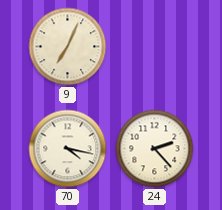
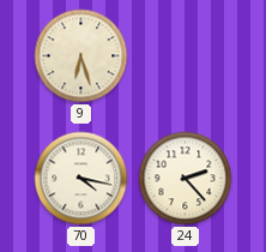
9: 7:04 -> 6:27 (81, 56)
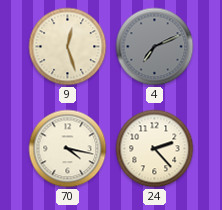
9: 6:27 -> 12:27 (68, 47)
4: none -> 7:11 (155, 47)
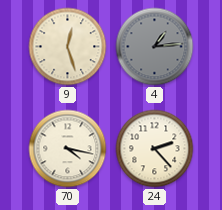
4: 7:11 -> 1:14 (155, 47)
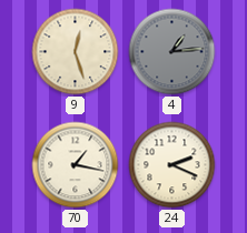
70: 4:17 -> 1:17 (76, 165)
24: 2:23 -> 2:19 (172, 165)
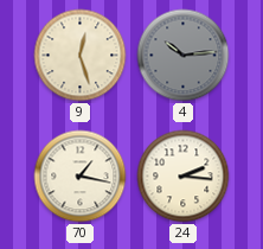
4: 1:14 -> 10:14 (184, 56)
24: 2:19 -> 2:16 (184, 177)
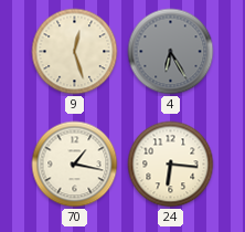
4: 10:14 -> 6:25 (171, 52)
24: 2:16 -> 6:16 (171, 165)
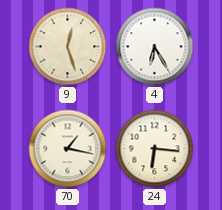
4 dial: grey -> white (155, 47)
